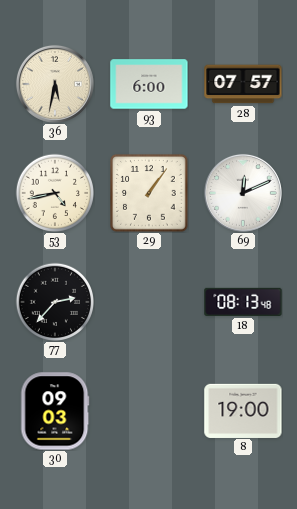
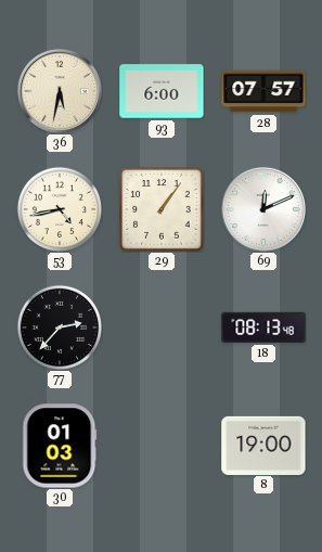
30: 09:03 -> 01:03 (60, 446)
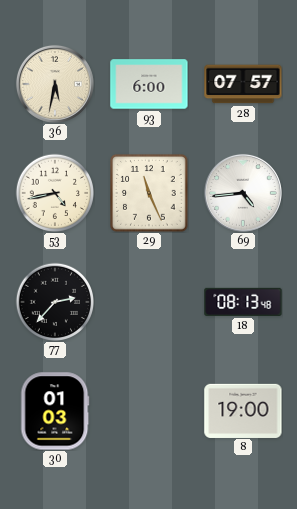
29: 1:06 -> 11:26 (150, 194)
69: 12:11 -> 4:44 (243, 193)
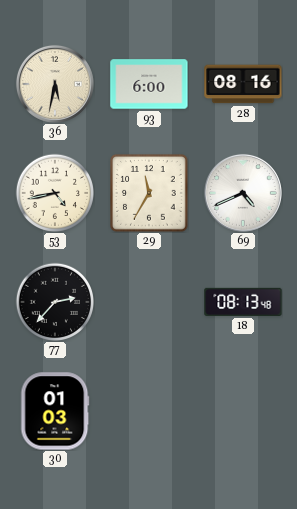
28: 07:57 -> 08:16 (243, 84)
29: 11:26 -> 11:35 (150, 194)
69: 4:44 -> 4:41 (243, 193)
8: 19:00 -> none (243, 410)
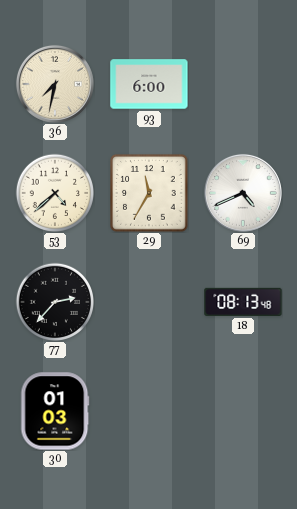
36: 5:32 -> 7:32 (55, 84)
28: 08:16 -> none (243, 84)
53: 4:43 -> 4:38 (54, 192)
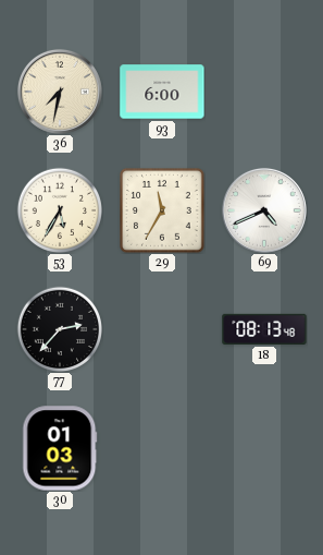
53: 4:38 -> 5:35 (59, 209)
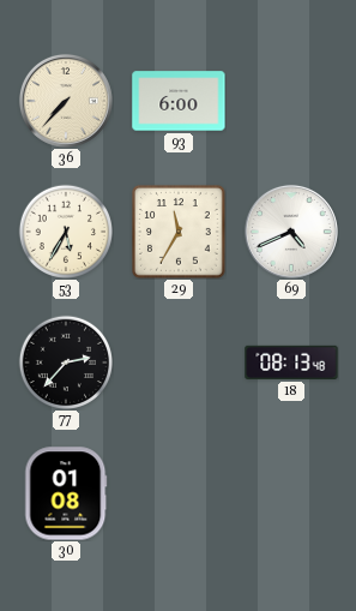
36: 7:32 -> 7:37 (66, 101)
30: 01:03 -> 01:08 (66, 493)
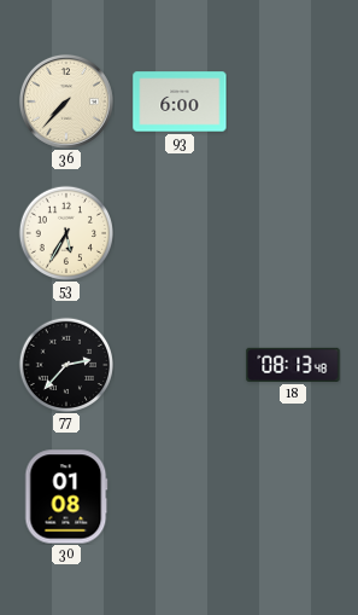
29: 11:35 -> none (180, 233)
69: 4:41 -> none (291, 232)
